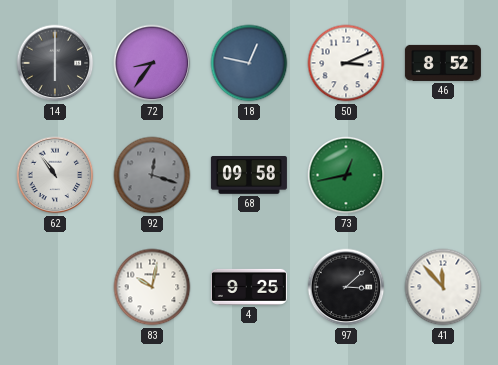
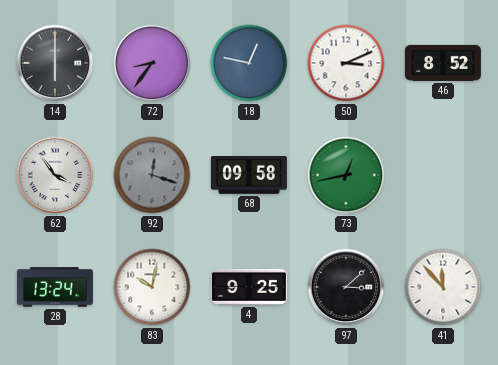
62: 10:54 -> 3:54 (55, 175)
28: none -> 13:24 (55, 287)
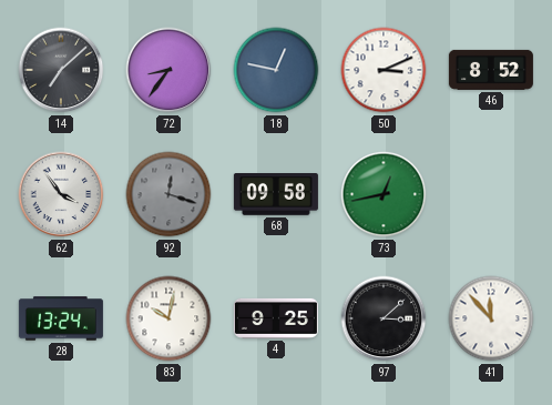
14: 6:00 -> 7:08 (61, 70)
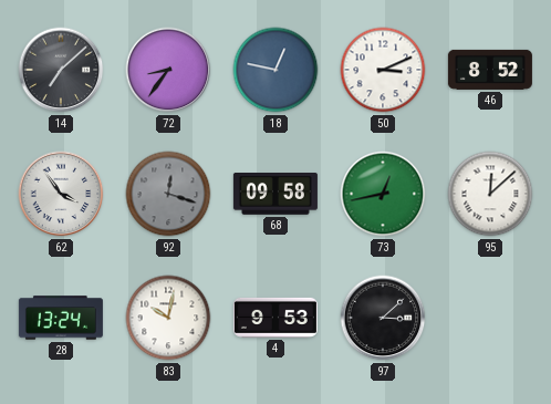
95: none -> 12:08 (490, 194)
4: 9:25 -> 9:53 (275, 318)
41: 11:53 -> none (491, 318)
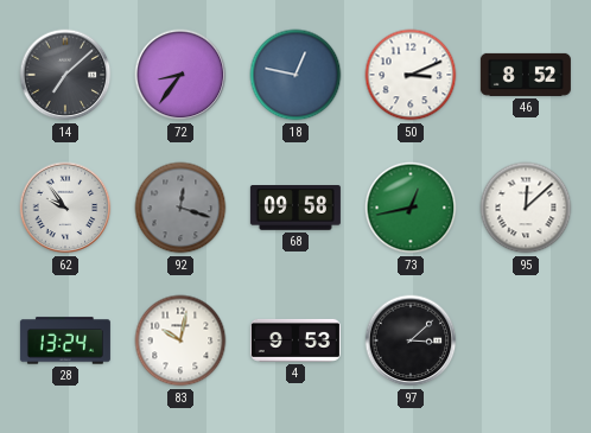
62: 3:54 -> 9:54 (65, 208)
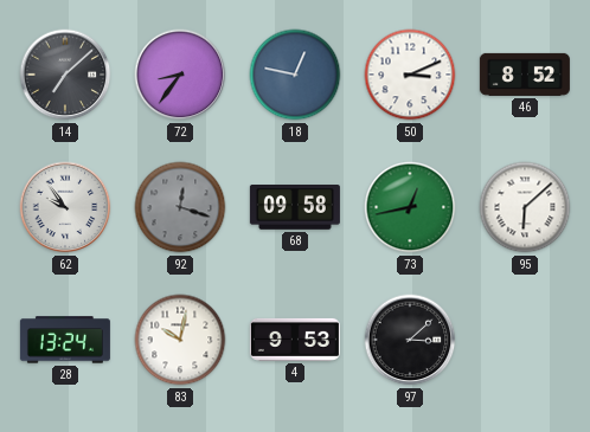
95: 12:08 -> 6:08 (525, 207)
